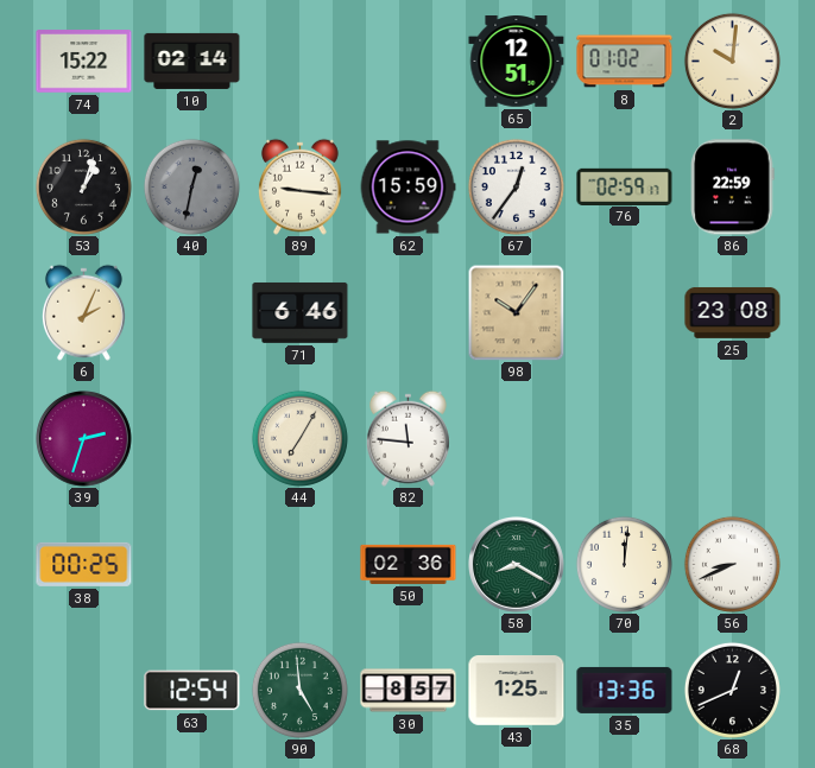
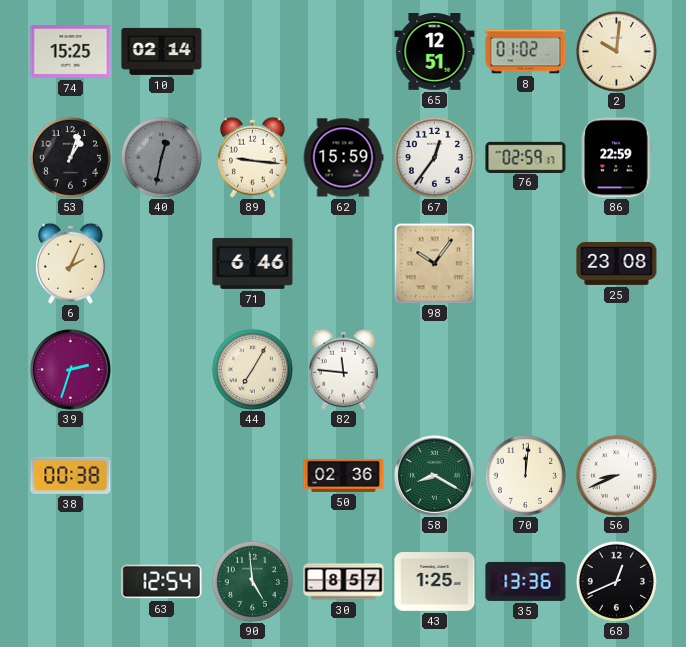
74: 15:22 -> 15:25 (71, 52)
38: 00:25 -> 00:38 (71, 475)
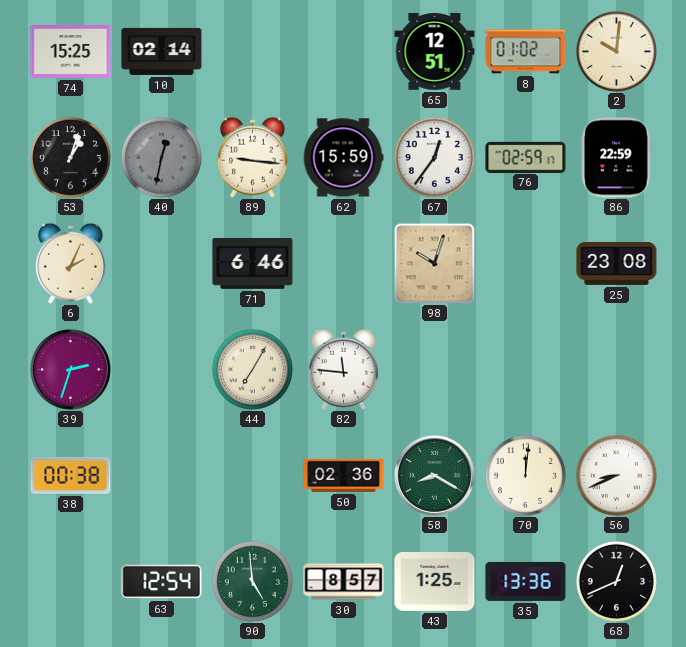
98: 10:06 -> 10:03 (434, 263)
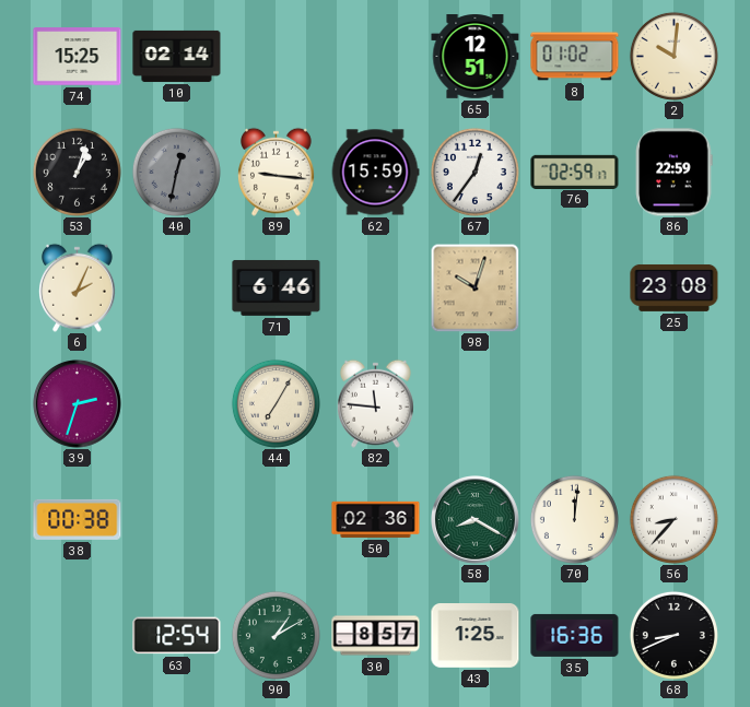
56: 8:41 -> 8:37 (673, 519)
90: 4:59 -> 1:10 (276, 635)
35: 13:36 -> 16:36 (575, 635)
68: 12:41 -> 8:41 (673, 635)
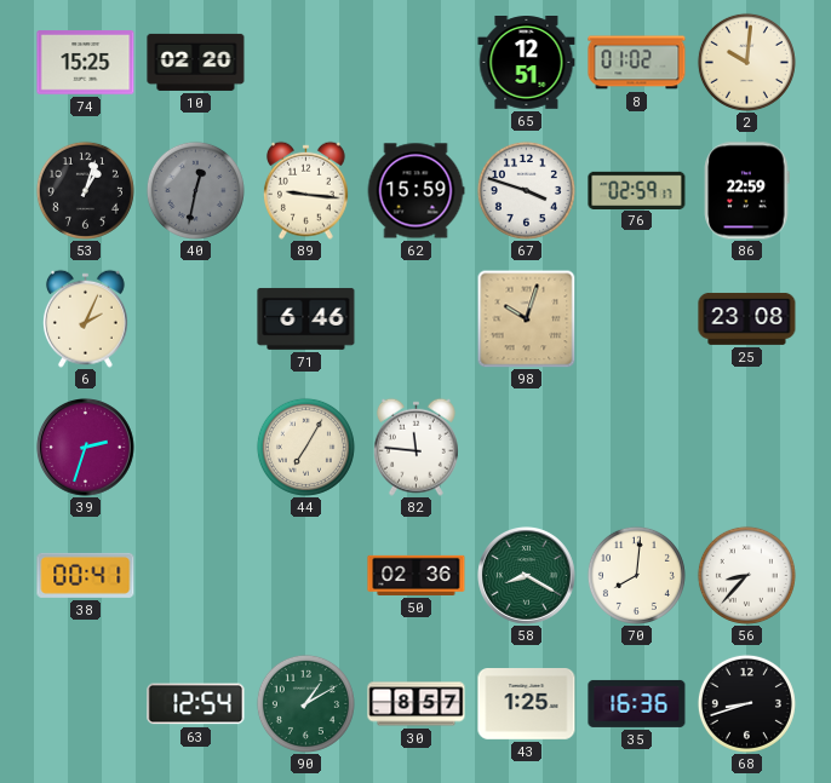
10: 02:14 -> 02:20 (196, 62)
67: 12:36 -> 3:48 (526, 190)
38: 00:38 -> 00:41 (86, 575)
70: 12:01 -> 8:01 (636, 575)
68: 8:41 -> 8:42 (746, 703)
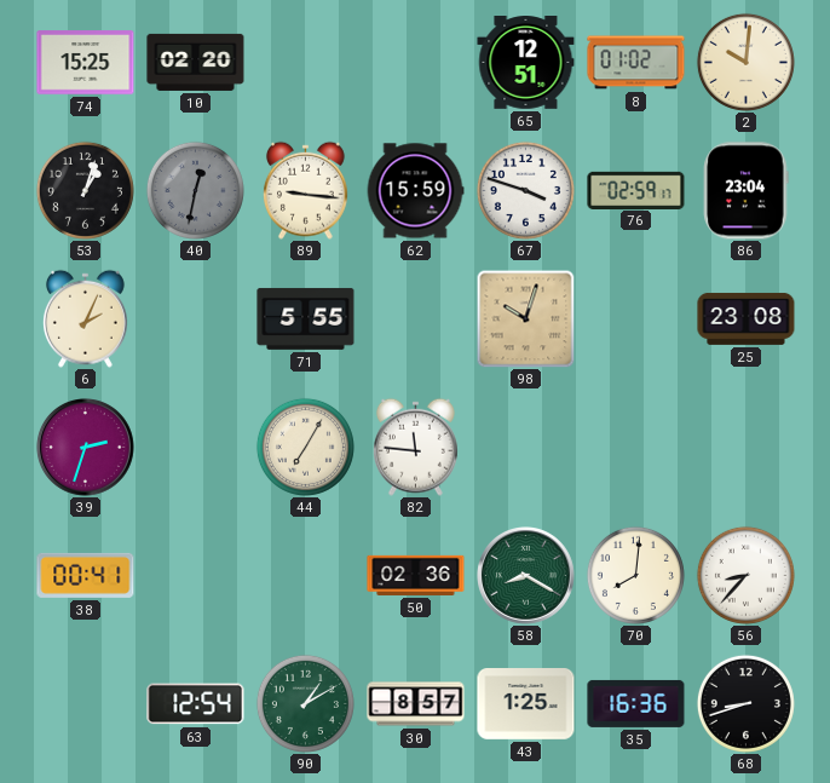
86: 22:59 -> 23:04 (747, 191)
71: 6:46 -> 5:55 (306, 318)
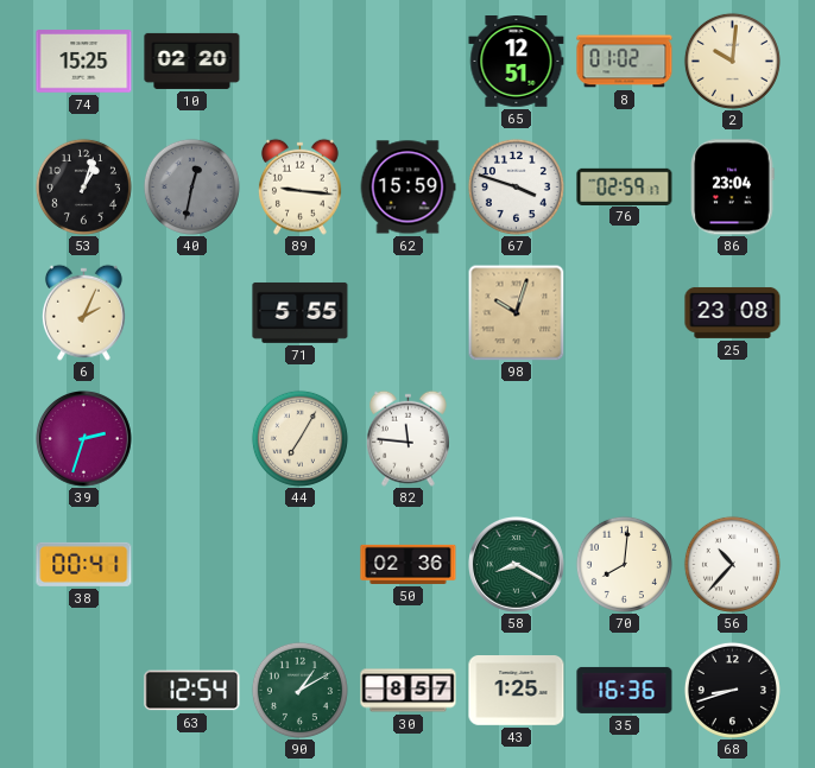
56: 8:37 -> 10:37 (732, 564)
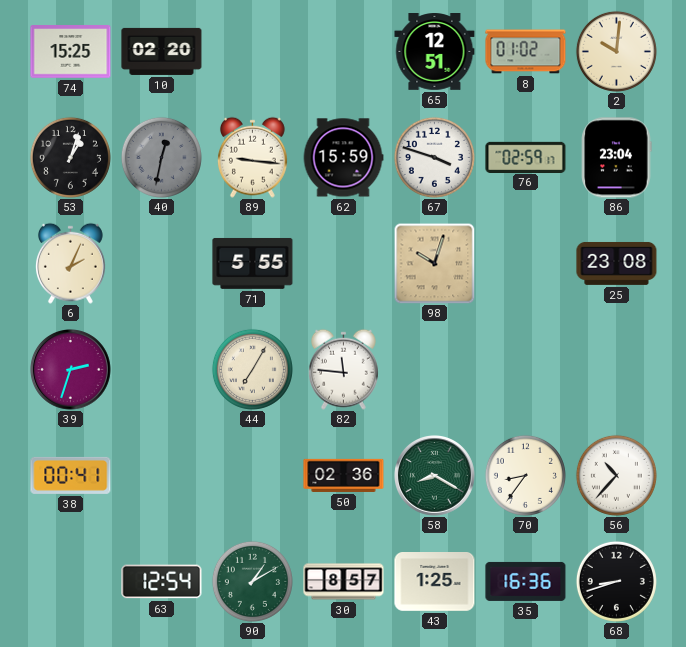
70: 8:01 -> 8:36 (525, 475)
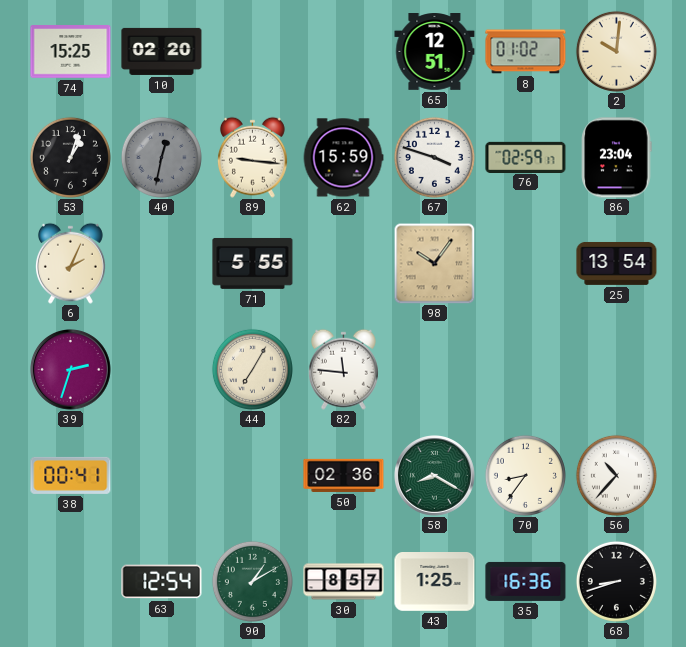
98: 10:03 -> 10:06 (434, 263)
25: 23:08 -> 13:54 (617, 263)
